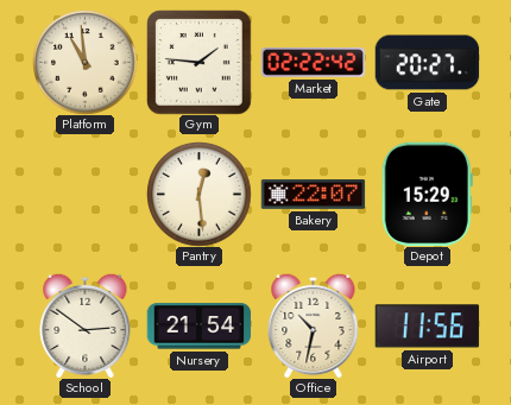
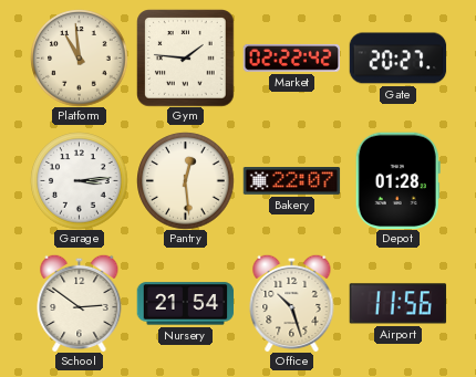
Garage: none -> 3:14 (79, 180)
Depot: 15:29 -> 01:28 (397, 180)
Office: 10:32 -> 10:27 (292, 303)
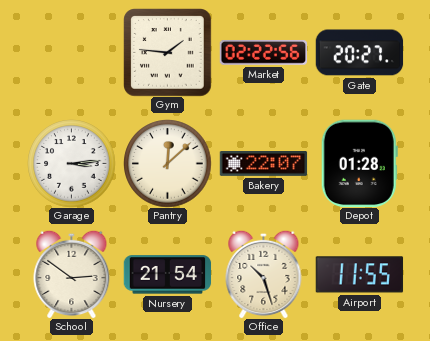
Platform: 10:59 -> none (79, 57)
Market: 02:22:42 -> 02:22:56 (263, 53)
Pantry: 12:29 -> 12:08 (167, 163)
Airport: 11:56 -> 11:55 (359, 275)
